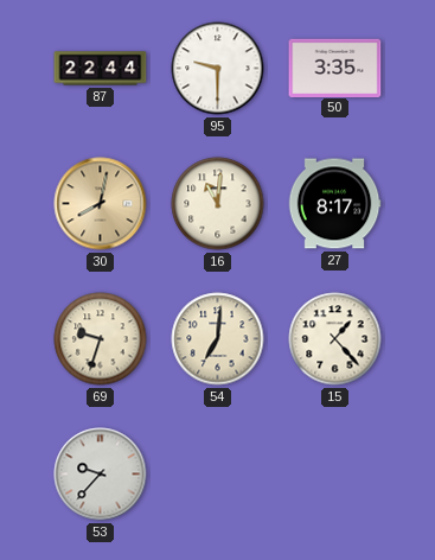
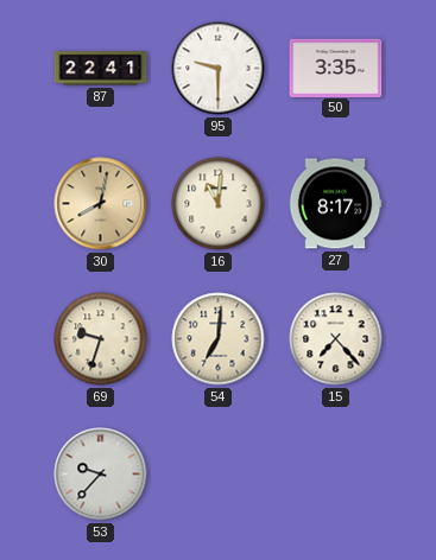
87: 22:44 -> 22:41 (101, 69)
15: 1:23 -> 7:23 (336, 339)
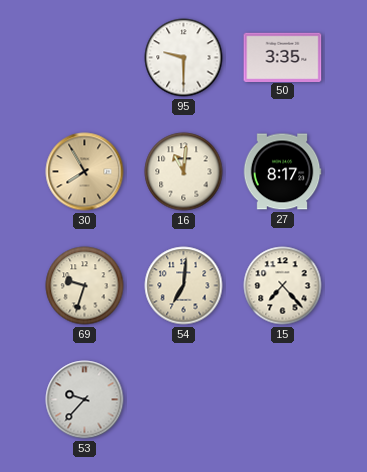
87: 22:41 -> none (101, 69)
30: 8:02 -> 7:55 (85, 172)
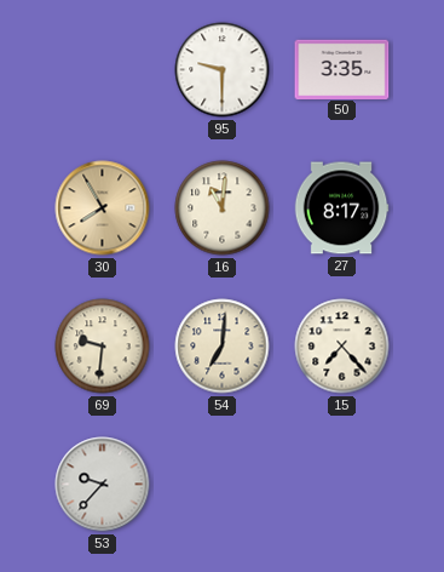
69: 9:33 -> 9:31 (103, 347)
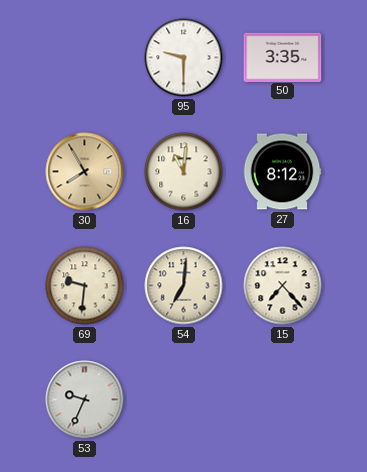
27: 8:17 -> 8:12 (282, 172)
53: 9:37 -> 9:34 (85, 400)
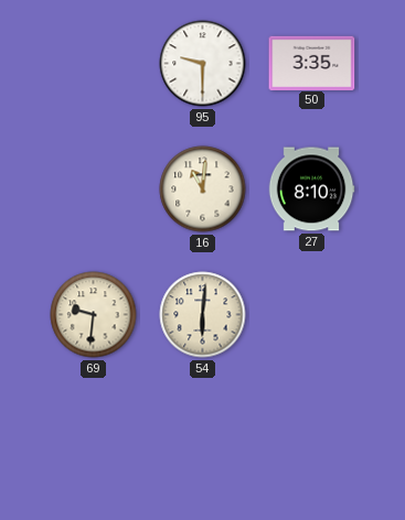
30: 7:55 -> none (85, 172)
27: 8:12 -> 8:10 (311, 189)
54: 7:01 -> 6:01 (203, 315)
15: 7:23 -> none (283, 286)
53: 9:34 -> none (85, 400)
